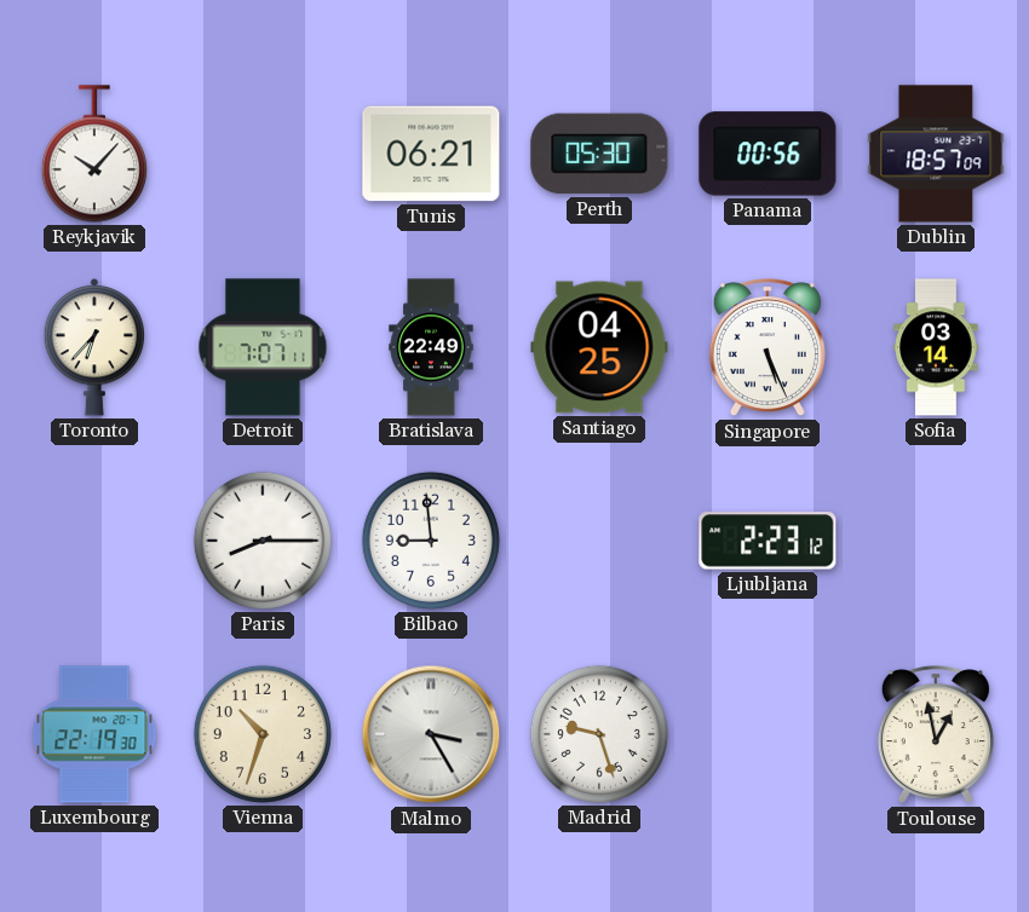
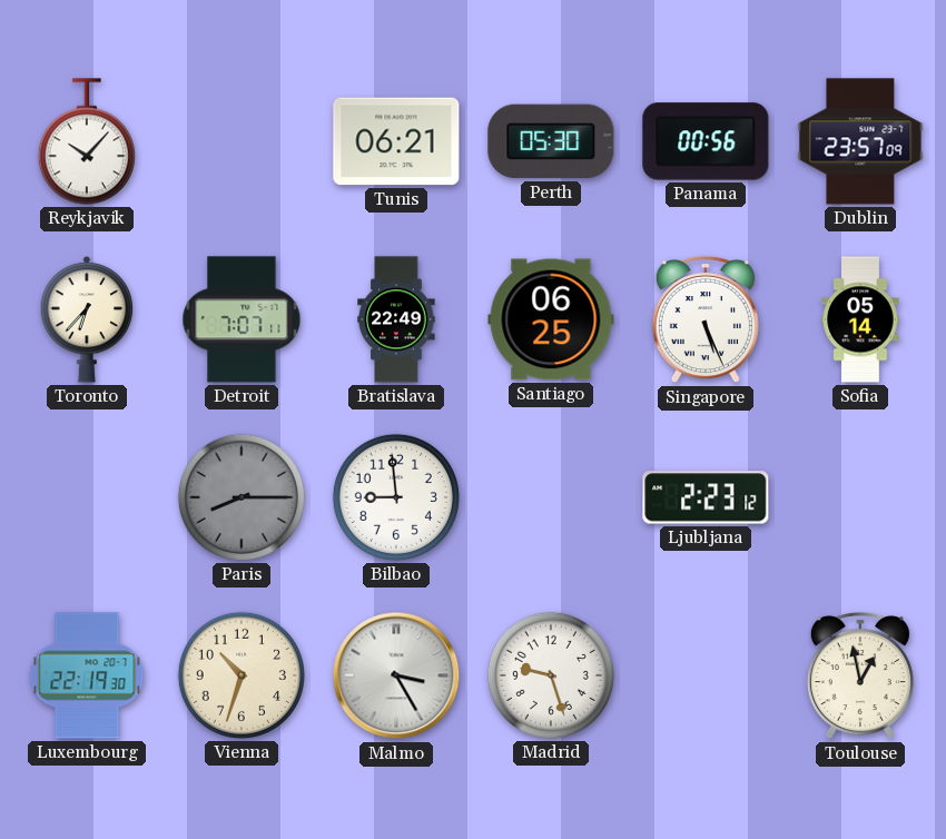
Dublin: 18:57 -> 23:57 (860, 141)
Santiago: 04:25 -> 06:25 (551, 319)
Sofia: 03:14 -> 05:14 (860, 319)
Paris dial: white -> grey (242, 497)
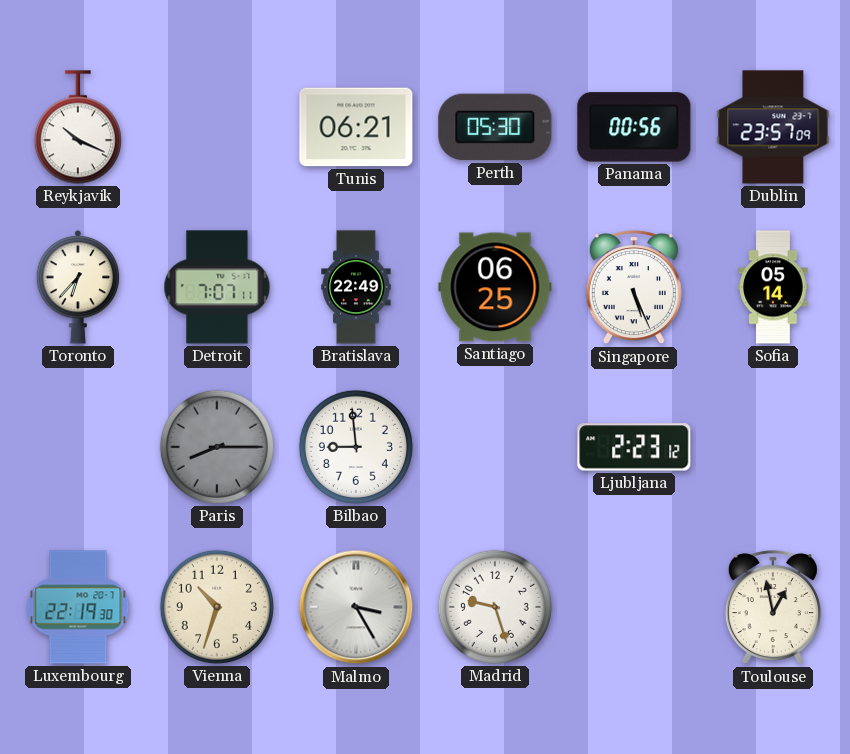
Reykjavik: 10:07 -> 10:19 (78, 127)
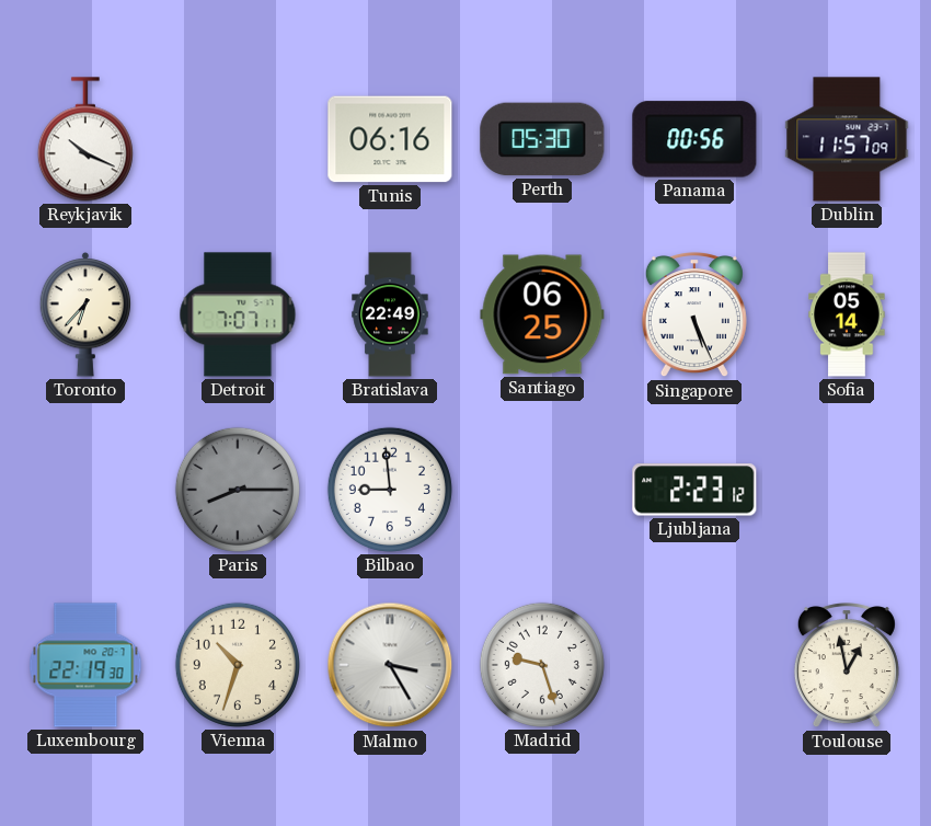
Tunis: 06:21 -> 06:16 (390, 139)
Dublin: 23:57 -> 11:57 (847, 139)
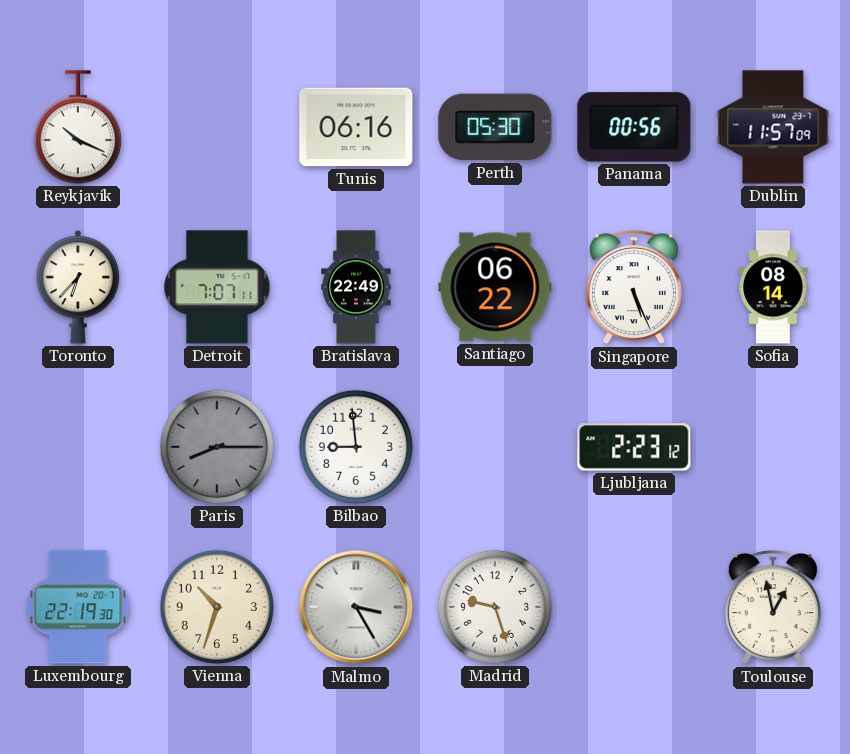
Santiago: 06:25 -> 06:22 (495, 287)
Sofia: 05:14 -> 08:14 (773, 287)
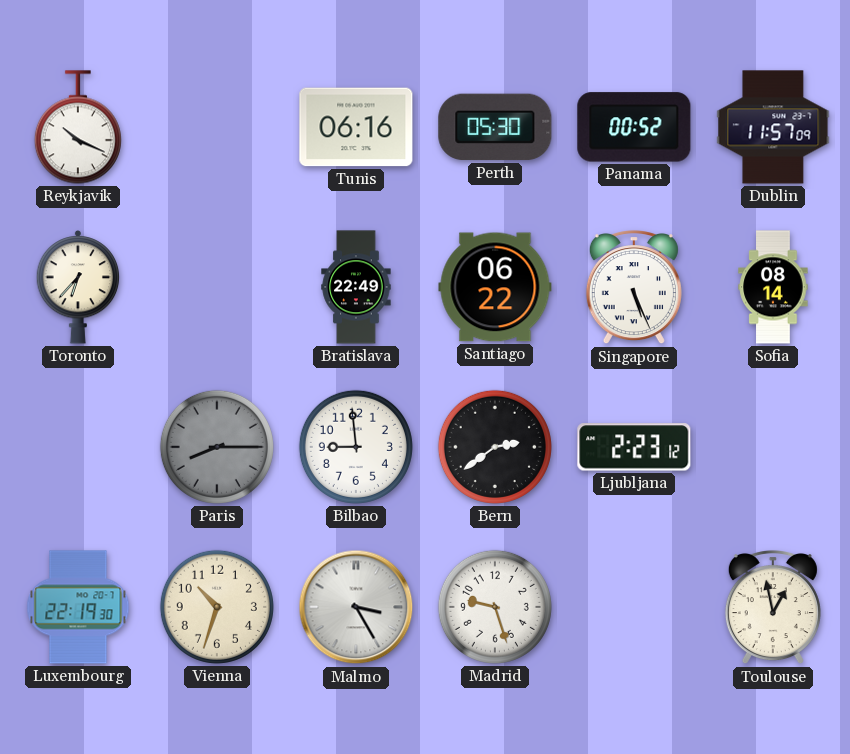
Panama: 00:56 -> 00:52 (634, 127)
Detroit: 7:07 -> none (217, 287)
Bern: none -> 2:39 (495, 447)
